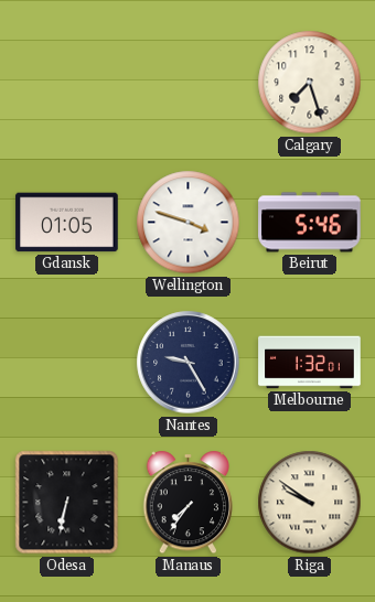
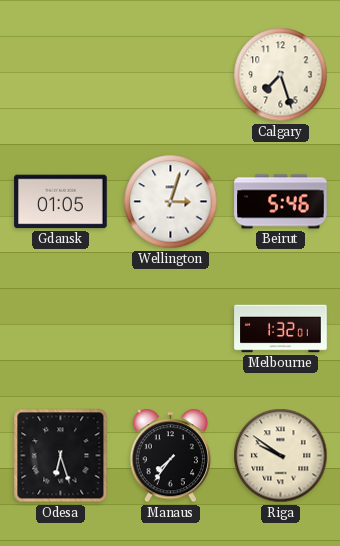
Wellington: 3:48 -> 3:03 (171, 202)
Nantes: 9:25 -> none (189, 363)
Odesa: 6:32 -> 6:27 (61, 456)
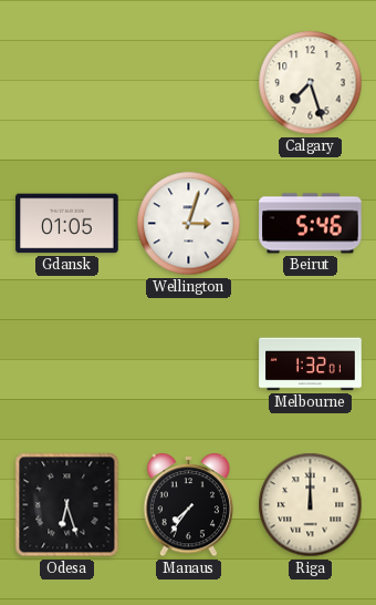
Riga: 9:51 -> 12:00 (311, 505)
